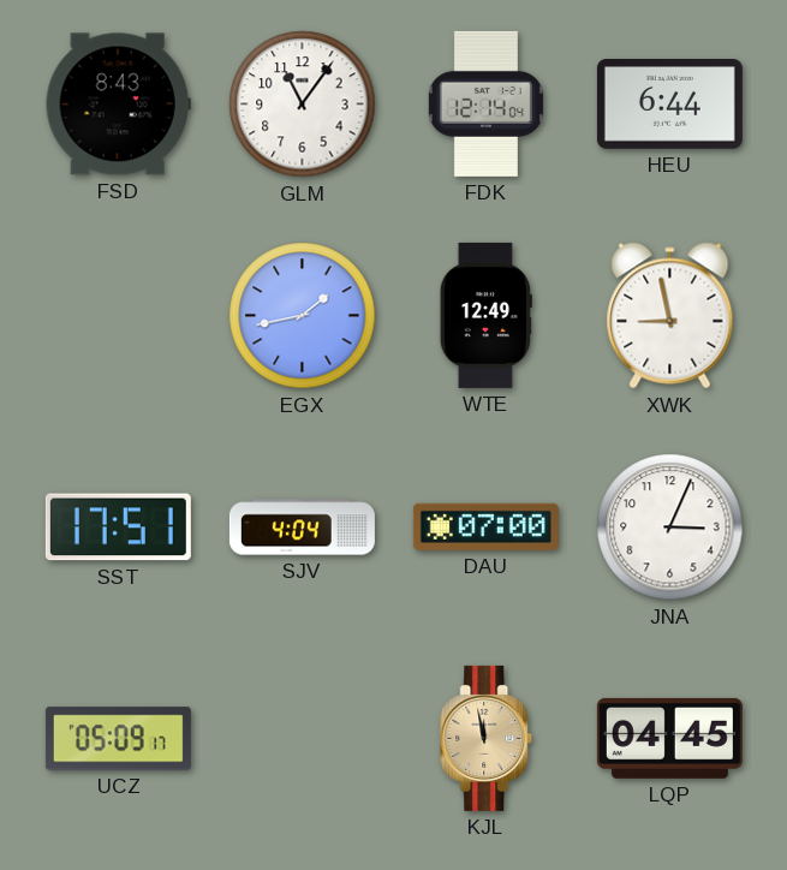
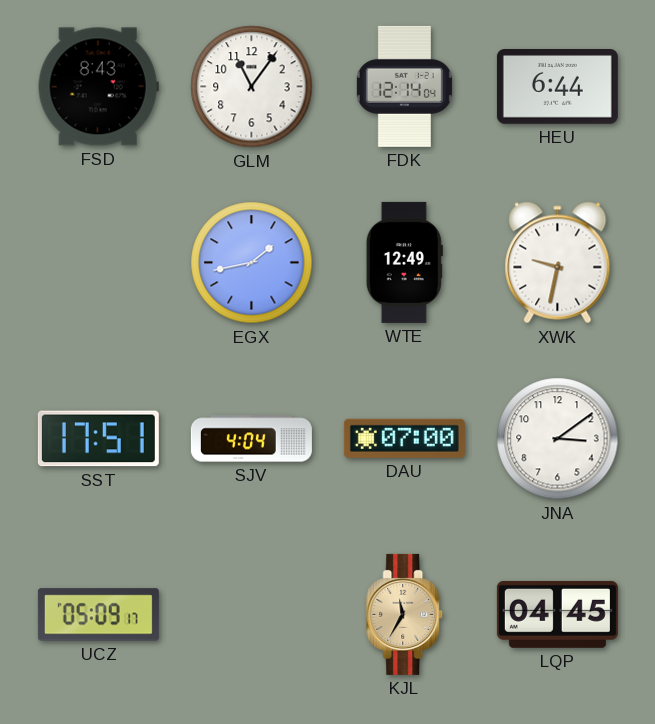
XWK: 8:58 -> 9:32 (558, 263)
JNA: 3:04 -> 3:09 (558, 439)
KJL: 11:58 -> 11:35 (405, 614)
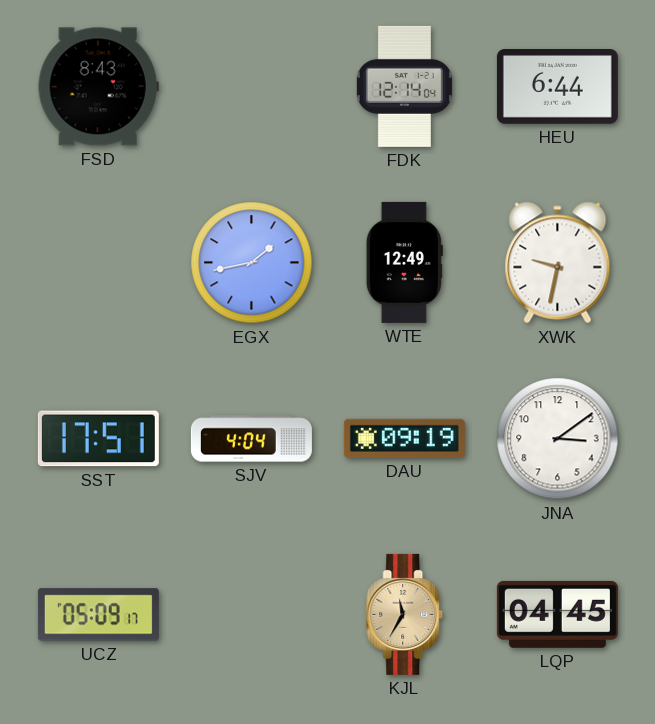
GLM: 11:06 -> none (252, 87)
DAU: 07:00 -> 09:19 (404, 438)
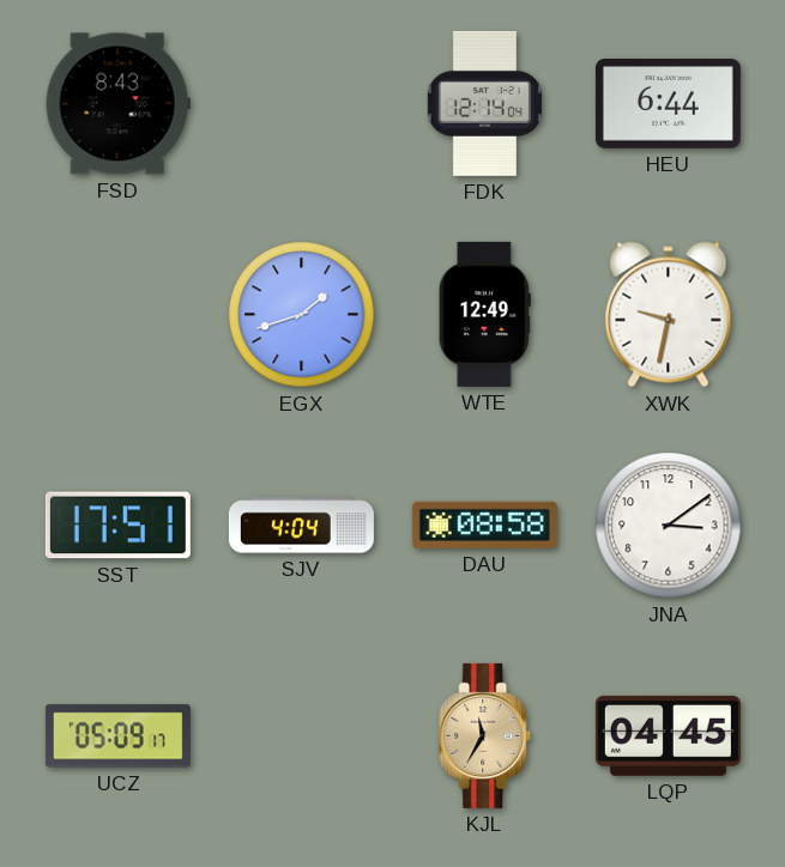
EGX: 1:43 -> 1:42 (302, 315)
DAU: 09:19 -> 08:58 (484, 525)
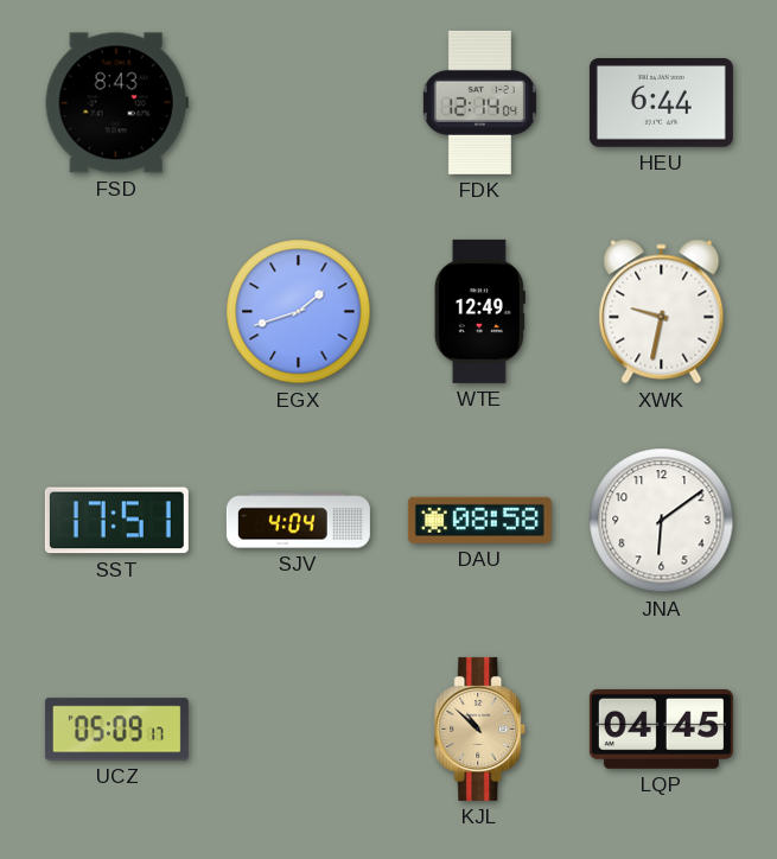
JNA: 3:09 -> 6:09 (662, 521)
KJL: 11:35 -> 10:52 (480, 728)
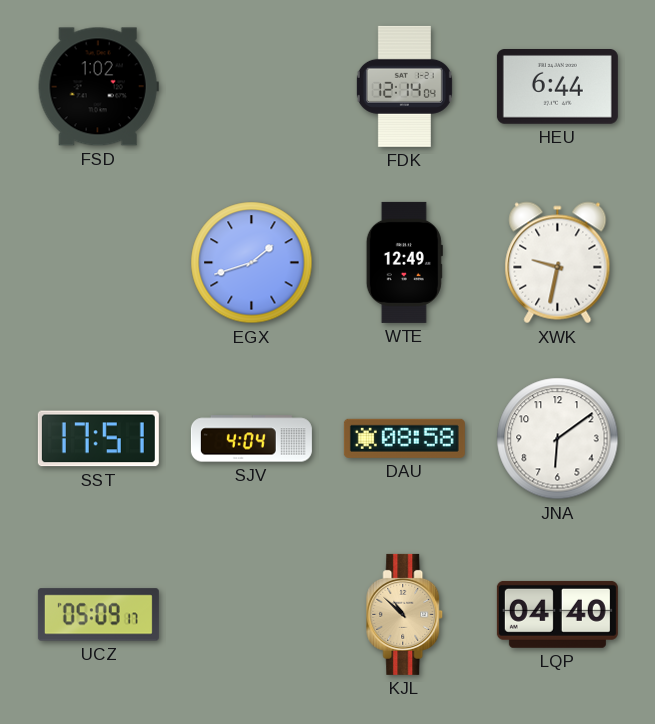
FSD: 8:43 -> 1:02 (98, 87)
LQP: 04:45 -> 04:40 (557, 614)
